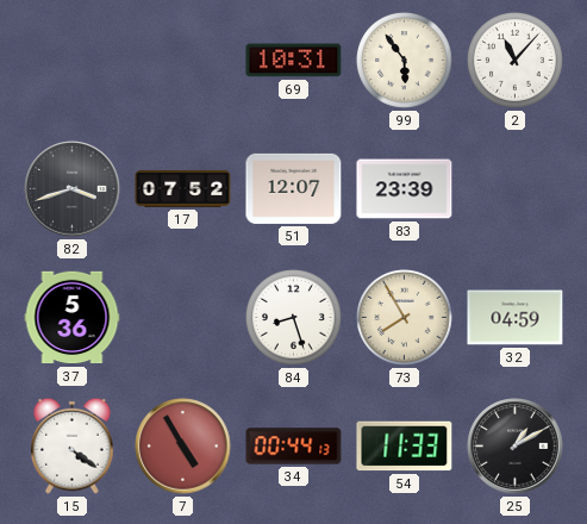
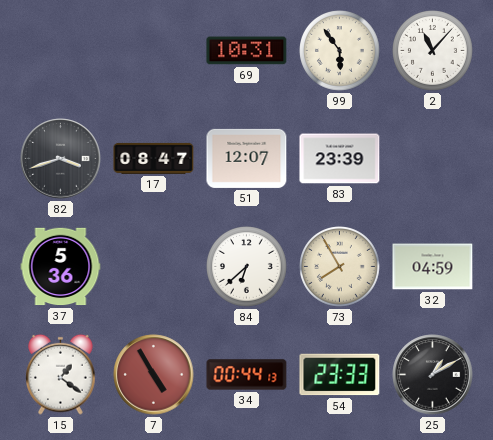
17: 07:52 -> 08:47 (154, 158)
84: 8:27 -> 6:38 (247, 267)
15: 4:21 -> 1:21 (61, 374)
54: 11:33 -> 23:33 (340, 375)
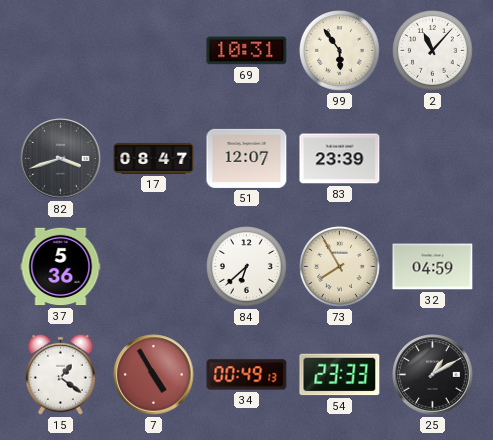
34: 00:44 -> 00:49 (247, 375)
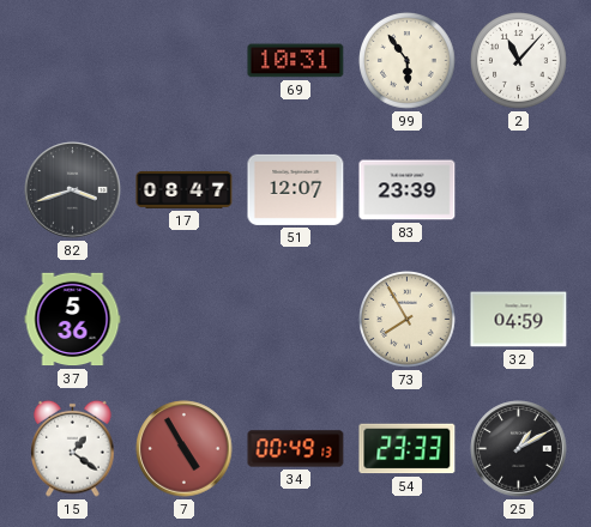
84: 6:38 -> none (247, 267)
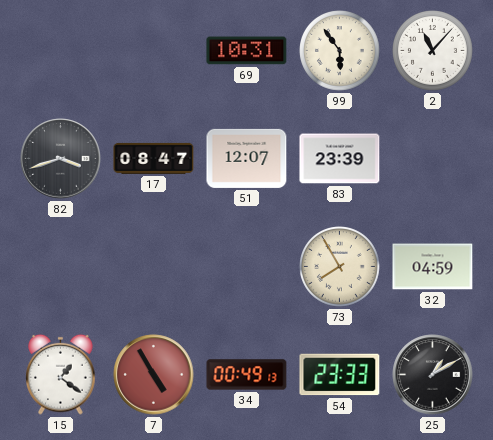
37: 5:36 -> none (73, 320)
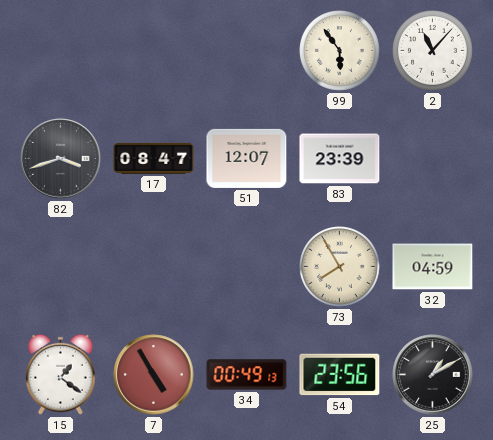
69: 10:31 -> none (247, 51)
54: 23:33 -> 23:56 (340, 375)
